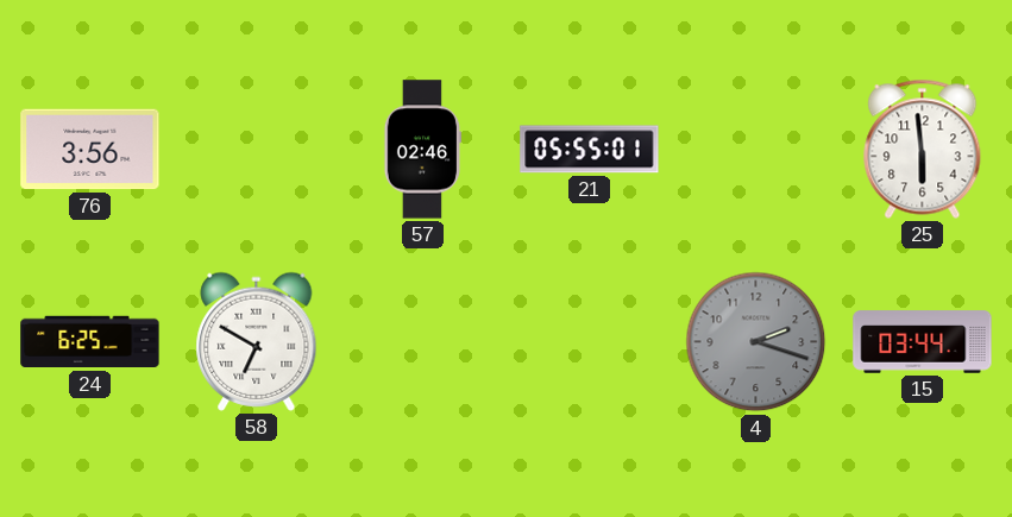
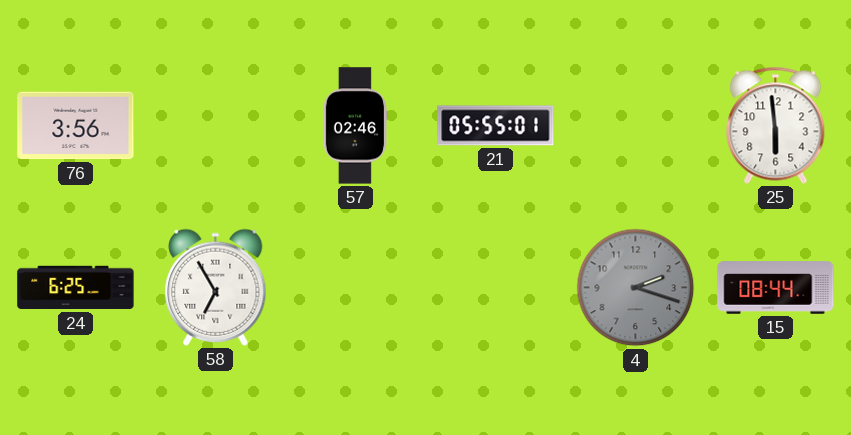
58: 6:50 -> 6:55 (216, 287)
15: 03:44 -> 08:44 (776, 288)
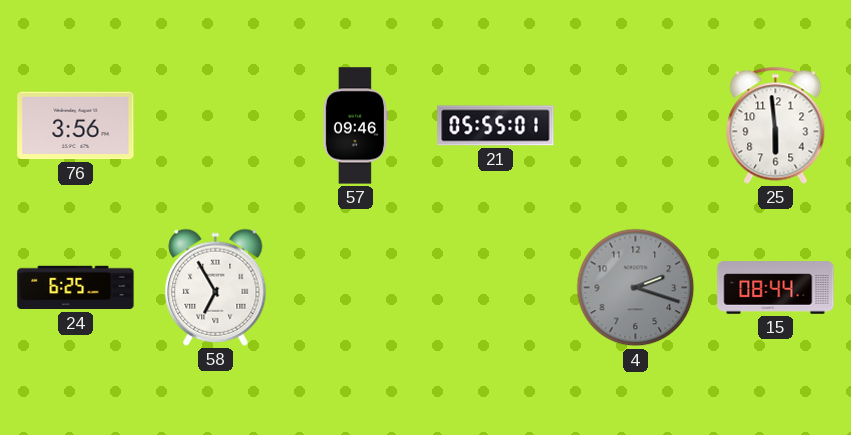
57: 02:46 -> 09:46 (355, 126)
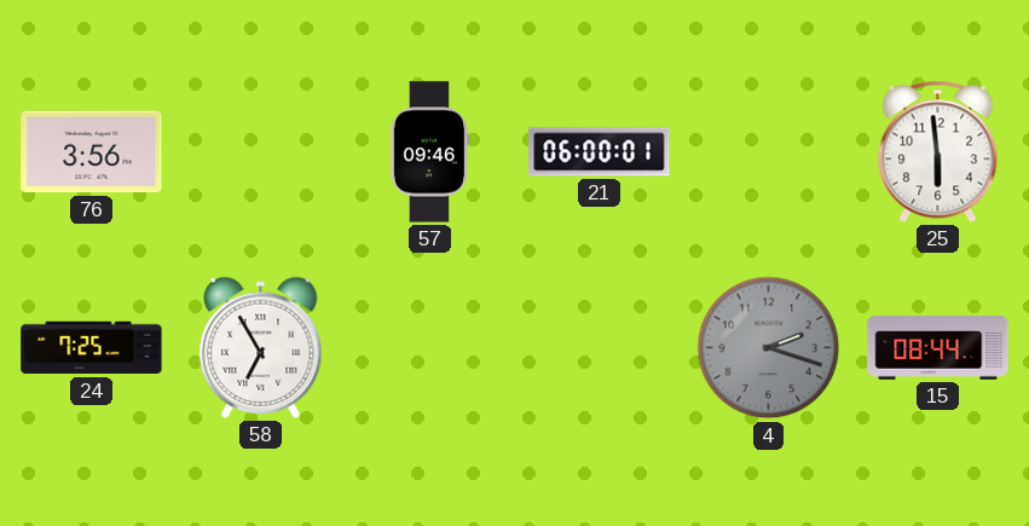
21: 05:55 -> 06:00 (600, 152)
24: 6:25 -> 7:25 (92, 348)
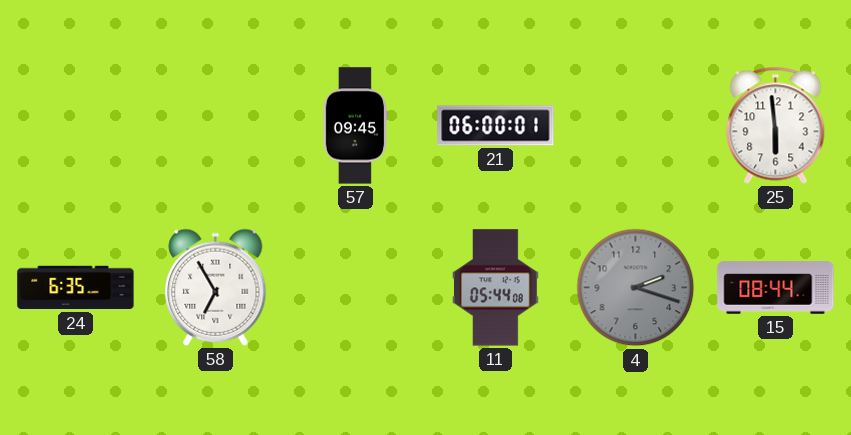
76: 3:56 -> none (92, 152)
57: 09:46 -> 09:45 (355, 126)
24: 7:25 -> 6:35 (76, 288)
11: none -> 05:44 (496, 288)
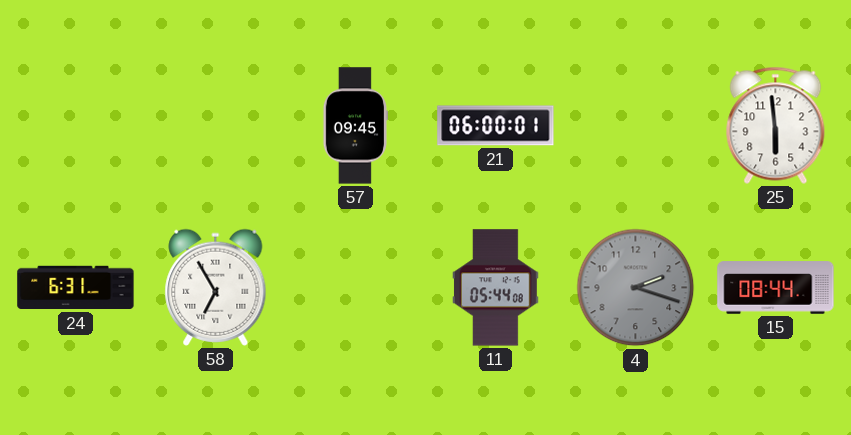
24: 6:35 -> 6:31 (76, 288)
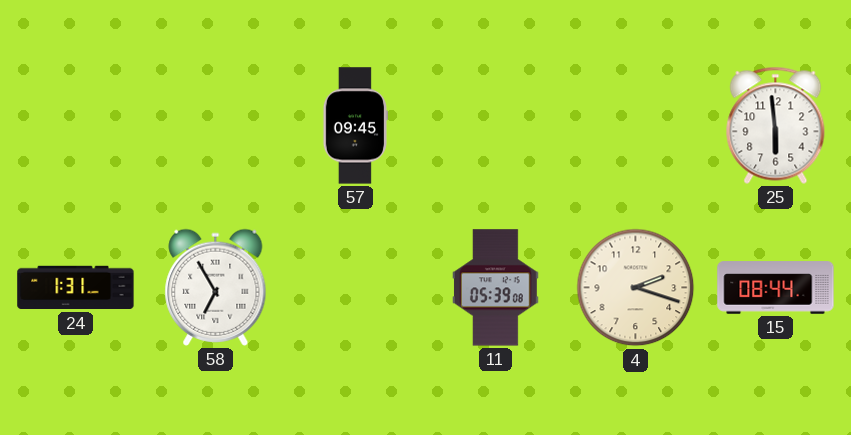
21: 06:00 -> none (496, 126)
24: 6:31 -> 1:31 (76, 288)
11: 05:44 -> 05:39 (496, 288)
4 dial: grey -> cream (636, 288)
